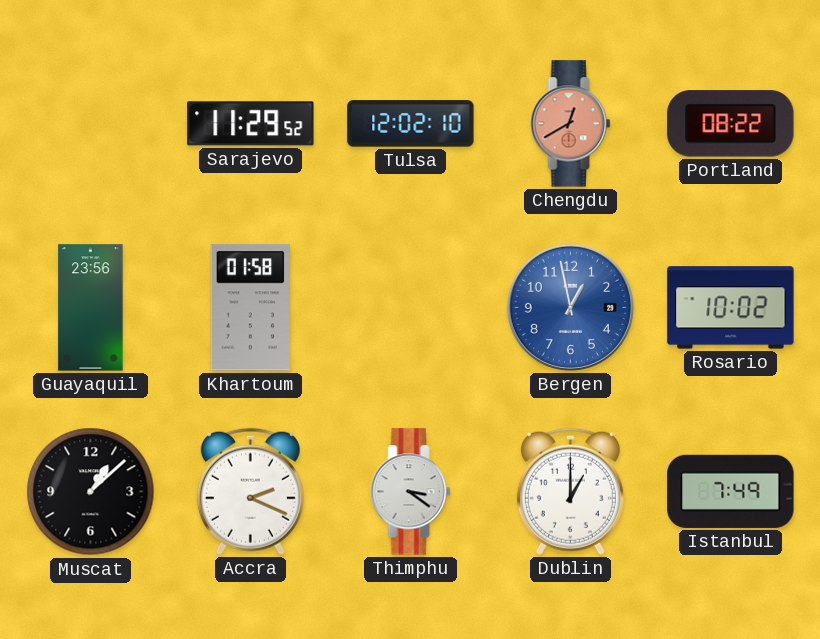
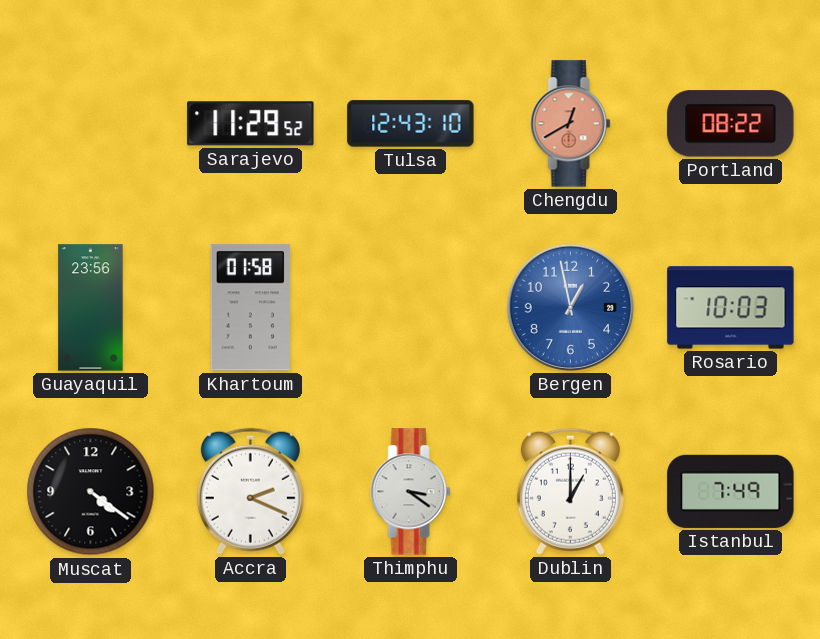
Tulsa: 12:02 -> 12:43 (411, 124)
Rosario: 10:02 -> 10:03 (731, 308)
Muscat: 1:08 -> 4:21 (91, 492)
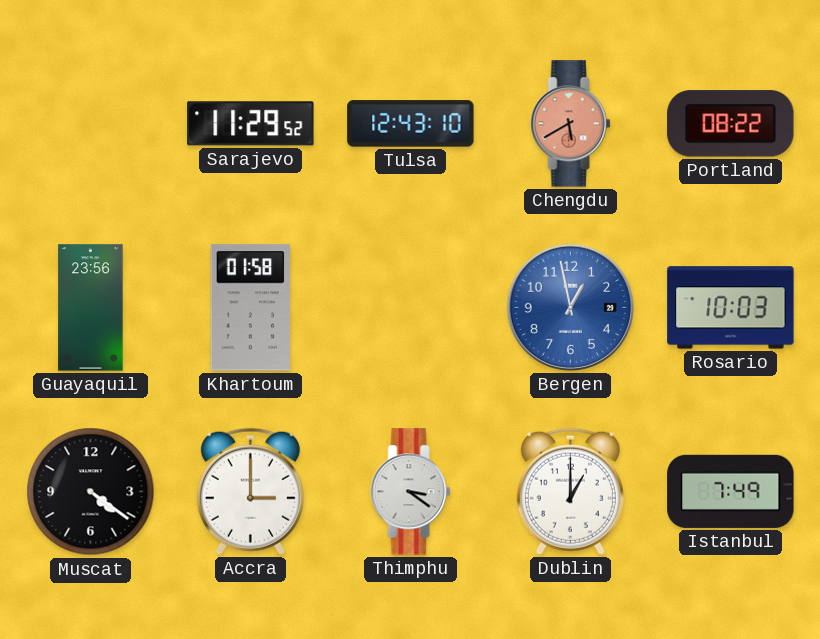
Chengdu: 12:40 -> 5:40 (571, 124)
Accra: 2:19 -> 3:00 (250, 491)
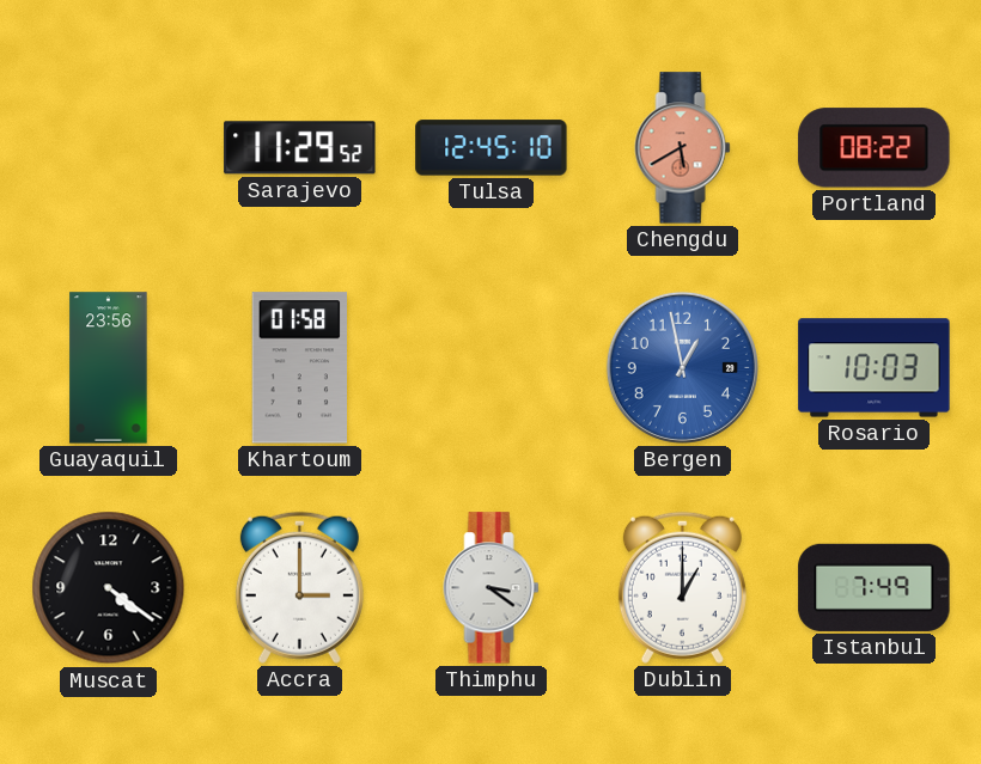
Tulsa: 12:43 -> 12:45 (492, 148)
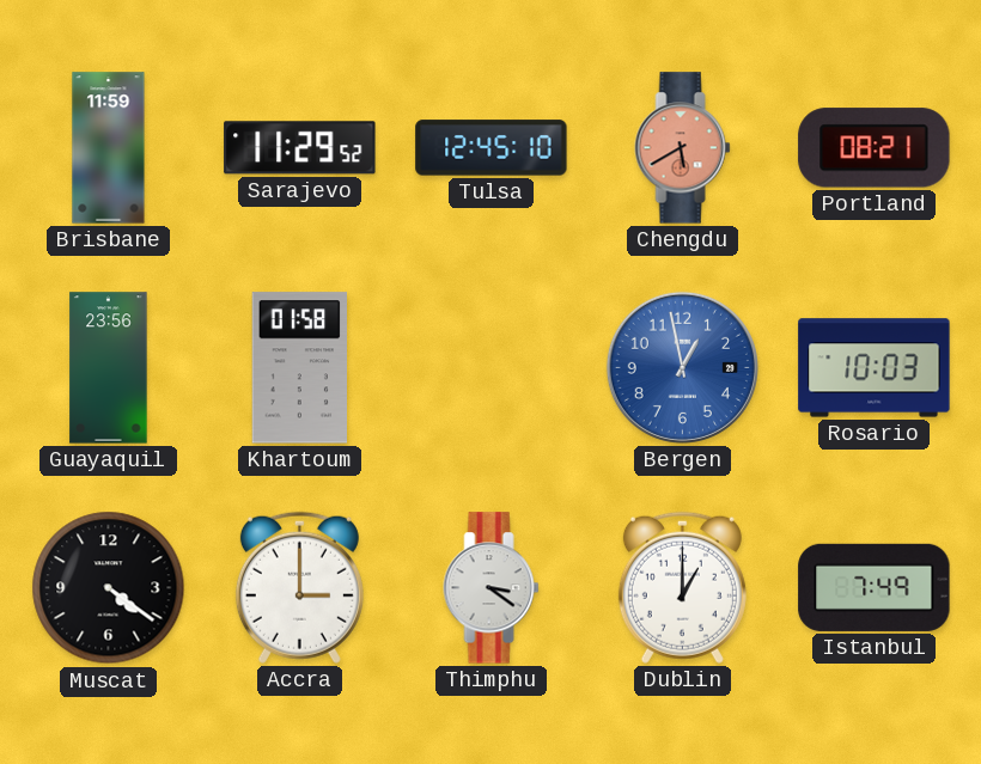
Brisbane: none -> 11:59 (109, 148)
Portland: 08:22 -> 08:21 (875, 148)
